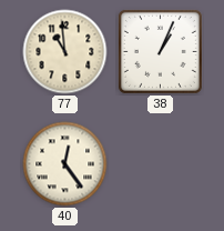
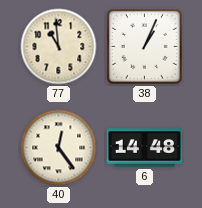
6: none -> 14:48 (145, 148)
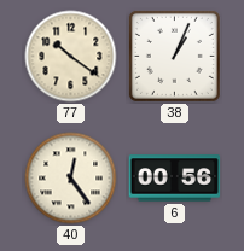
77: 10:59 -> 10:21 (71, 57)
6: 14:48 -> 00:56 (175, 179)
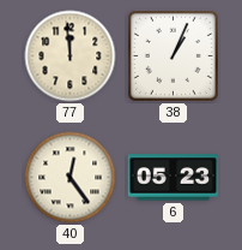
77: 10:21 -> 11:59 (71, 56)
6: 00:56 -> 05:23 (174, 178)
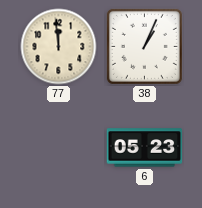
40: 12:24 -> none (71, 178)
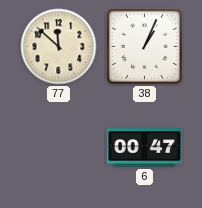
77: 11:59 -> 11:52 (59, 47)
6: 05:23 -> 00:47 (145, 148)
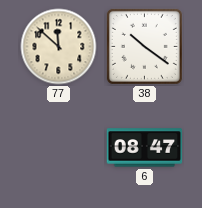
38: 1:04 -> 10:21 (144, 46)
6: 00:47 -> 08:47 (145, 148)
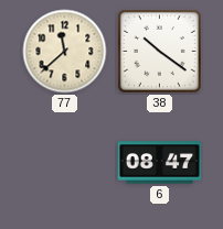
77: 11:52 -> 11:38 (65, 52)
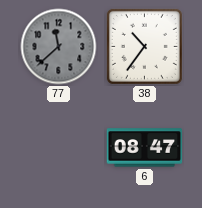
77 dial: cream -> grey (59, 47)
38: 10:21 -> 10:36 (144, 46)
